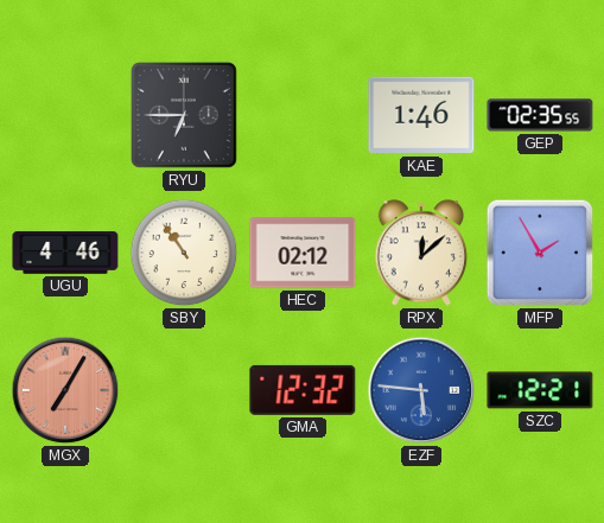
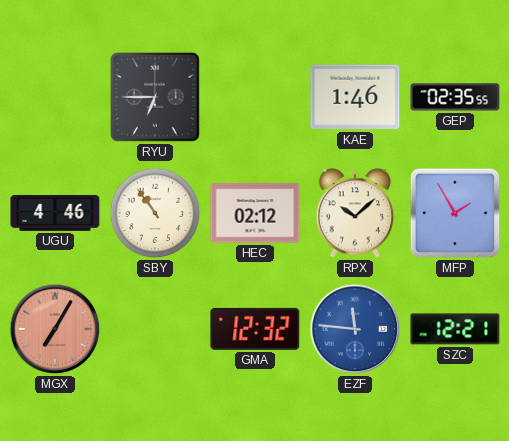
RPX: 12:08 -> 10:08 (355, 213)
EZF: 5:46 -> 11:46 (355, 329)
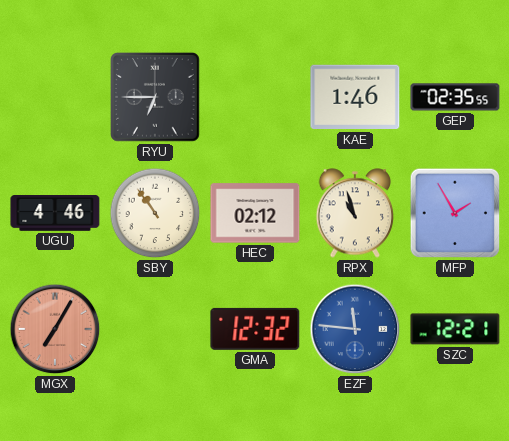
RPX: 10:08 -> 10:57 (355, 213)
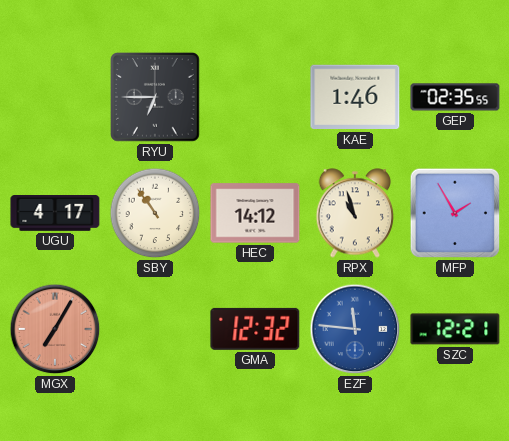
UGU: 4:46 -> 4:17 (55, 214)
HEC: 02:12 -> 14:12 (255, 213)
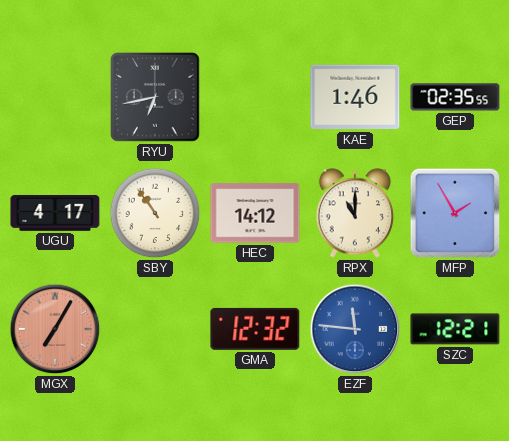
RYU: 6:45 -> 6:43 (156, 98)
RPX: 10:57 -> 11:00 (355, 213)
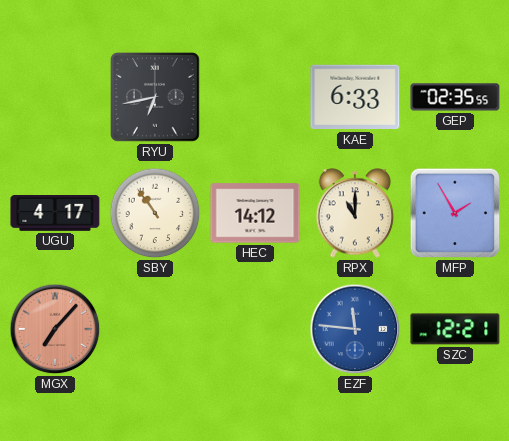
KAE: 1:46 -> 6:33 (355, 97)
MGX: 7:05 -> 7:07 (55, 329)
GMA: 12:32 -> none (255, 329)
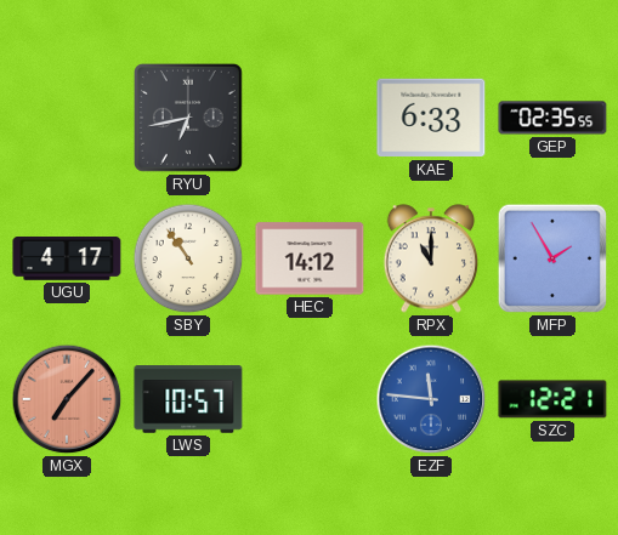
LWS: none -> 10:57 (188, 399)
